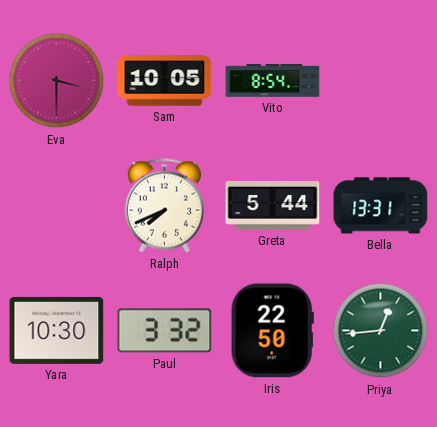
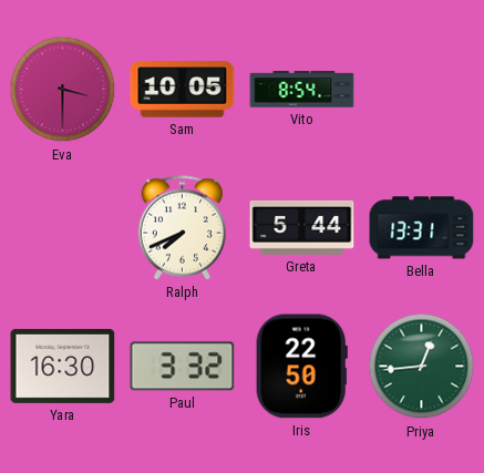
Yara: 10:30 -> 16:30 (63, 366)
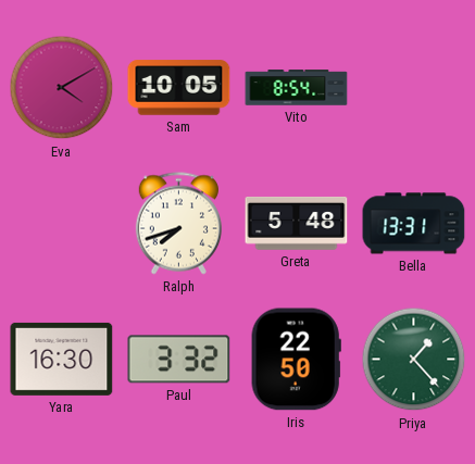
Eva: 3:30 -> 4:10 (62, 88)
Ralph: 7:41 -> 7:42 (178, 224)
Greta: 5:44 -> 5:48 (297, 223)
Priya: 12:44 -> 1:23 (414, 360)
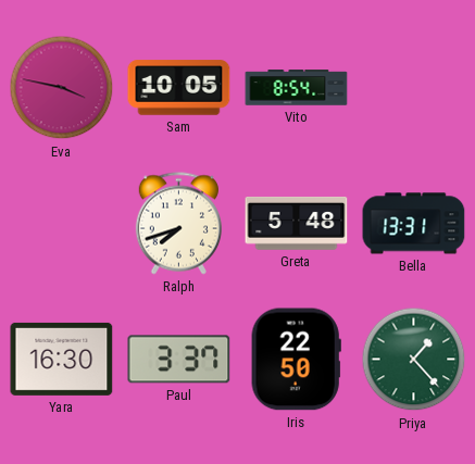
Eva: 4:10 -> 3:47 (62, 88)
Paul: 3:32 -> 3:37 (179, 360)
